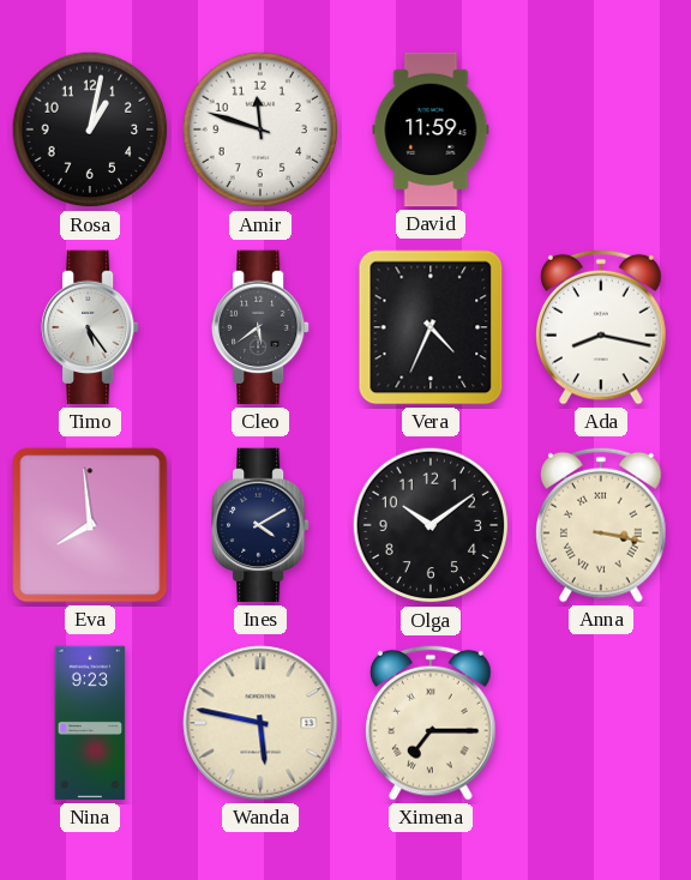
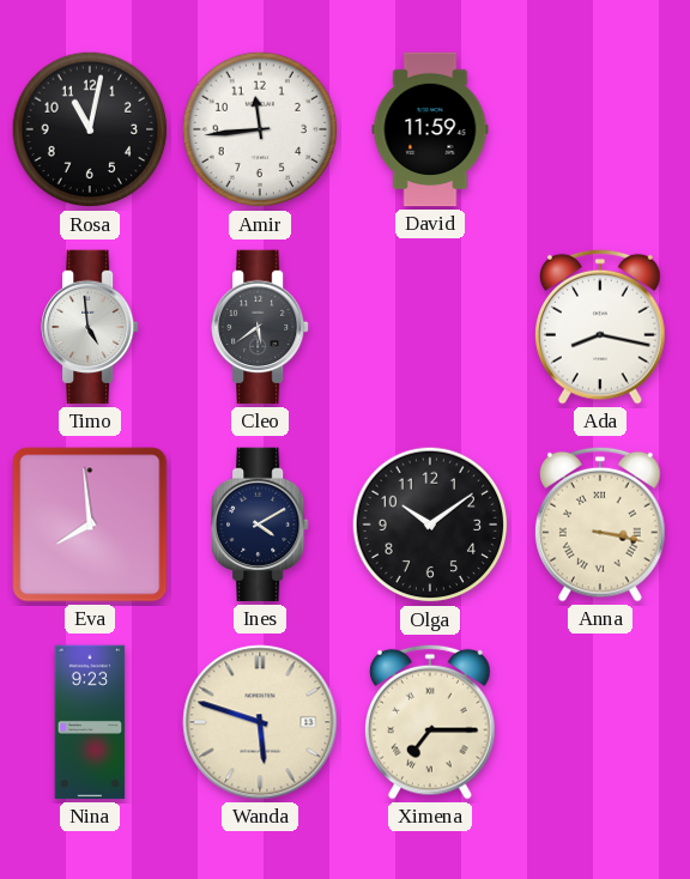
Rosa: 1:02 -> 11:02 (90, 129)
Amir: 11:48 -> 11:44 (260, 129)
Timo: 5:24 -> 4:59 (91, 327)
Vera: 4:34 -> none (431, 327)
Wanda: 5:47 -> 5:48 (260, 722)
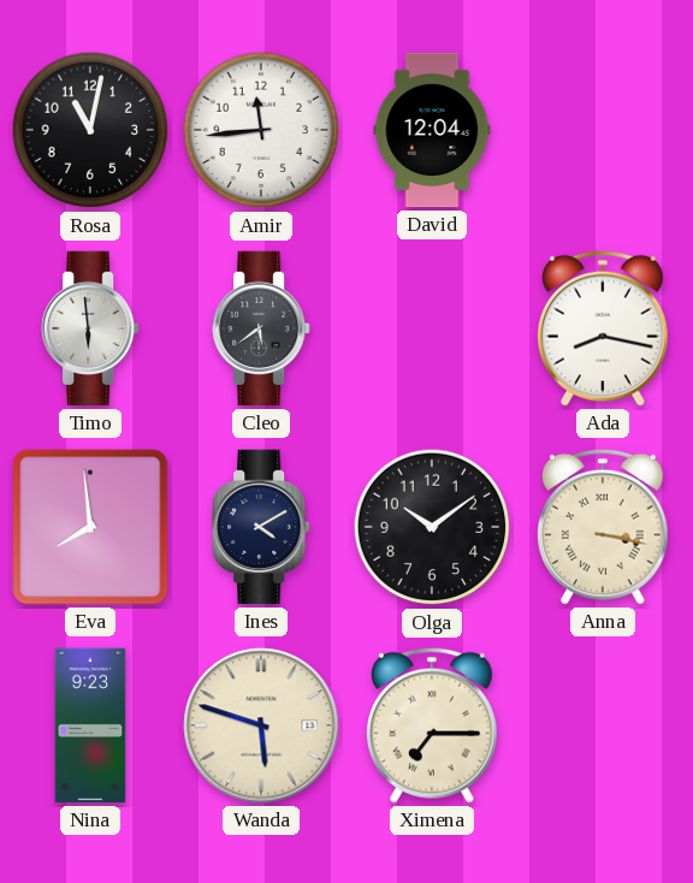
David: 11:59 -> 12:04 (432, 130)
Timo: 4:59 -> 5:59 (91, 328)
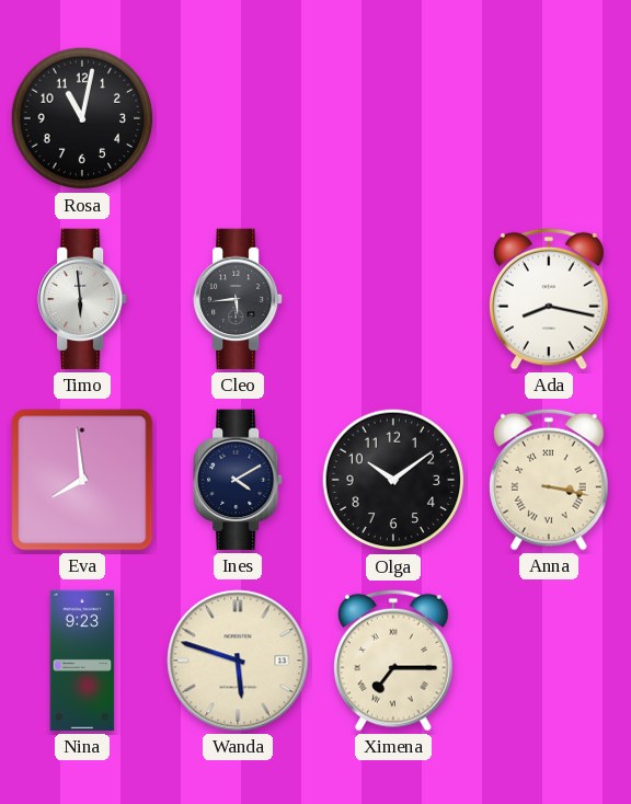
Amir: 11:44 -> none (261, 130)
David: 12:04 -> none (432, 130)
Cleo: 5:39 -> 5:44 (239, 299)
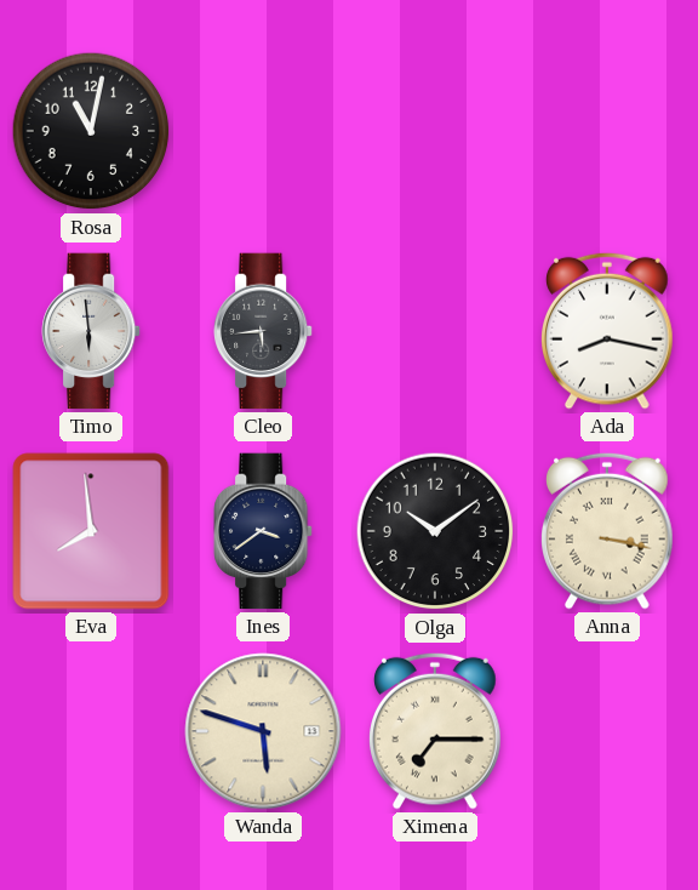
Ines: 4:10 -> 3:39 (264, 531)
Nina: 9:23 -> none (82, 661)
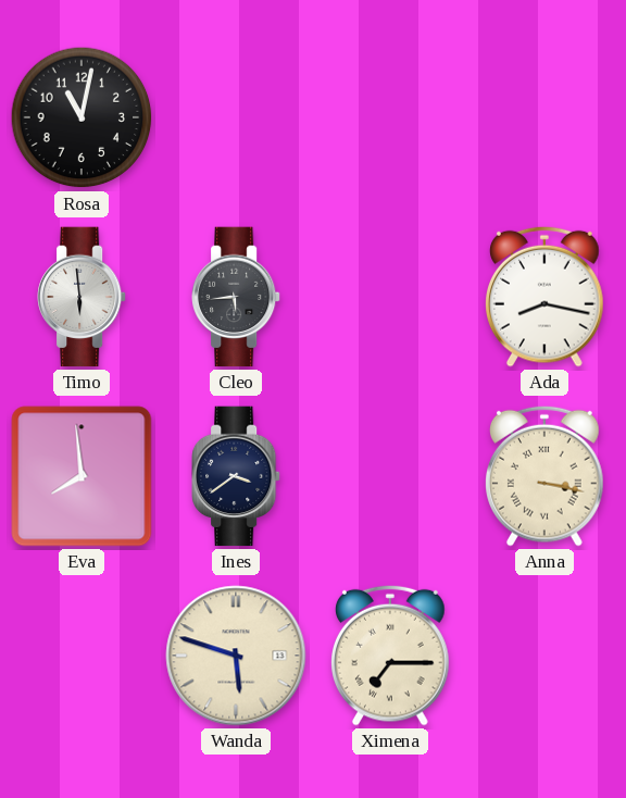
Olga: 10:09 -> none (435, 531)
